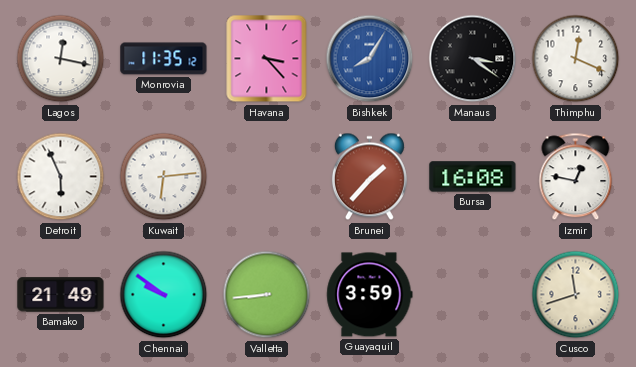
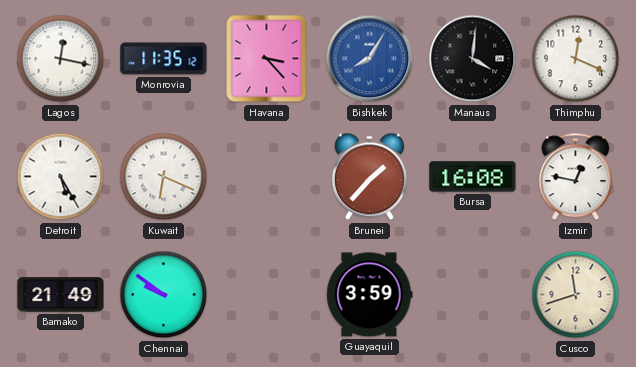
Manaus: 3:21 -> 4:01 (473, 59)
Detroit: 5:56 -> 5:25 (61, 177)
Kuwait: 6:14 -> 6:19 (164, 177)
Valletta: 8:44 -> none (267, 295)
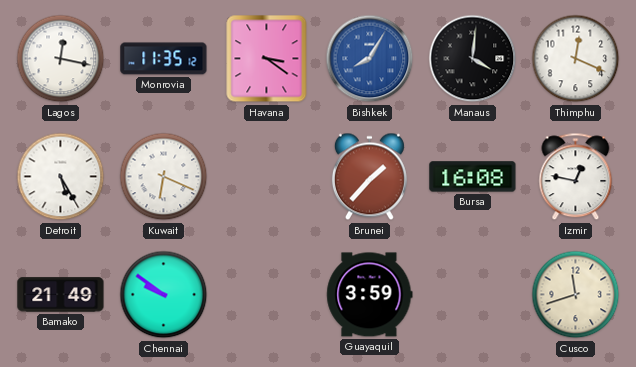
Havana: 3:23 -> 3:21 (267, 59)
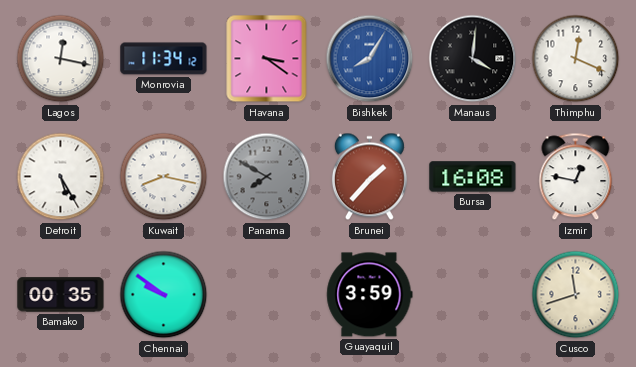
Monrovia: 11:35 -> 11:34 (164, 59)
Kuwait: 6:19 -> 8:17 (164, 177)
Panama: none -> 7:50 (267, 177)
Bamako: 21:49 -> 00:35 (61, 295)
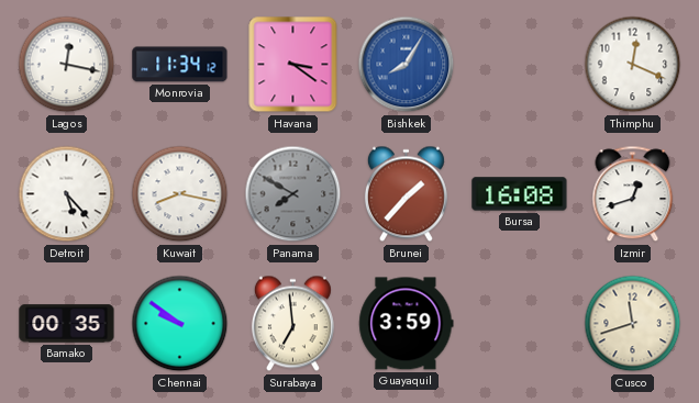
Manaus: 4:01 -> none (473, 59)
Detroit: 5:25 -> 5:23 (67, 194)
Izmir: 12:47 -> 12:42 (633, 194)
Surabaya: none -> 6:59 (292, 324)
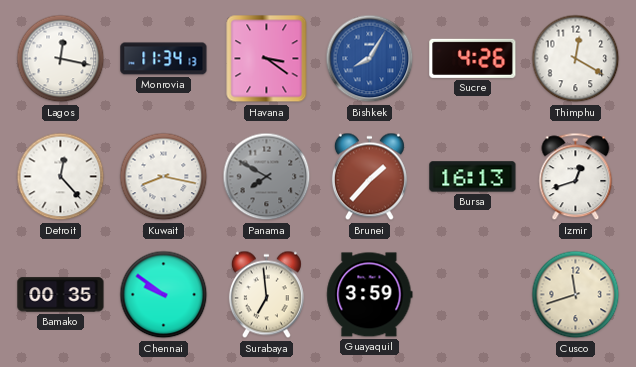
Monrovia: 11:34:12 -> 11:34:13 (164, 59)
Sucre: none -> 4:26 (473, 58)
Thimphu: 12:19 -> 12:20 (576, 59)
Detroit: 5:23 -> 12:23 (61, 177)
Bursa: 16:08 -> 16:13 (473, 177)
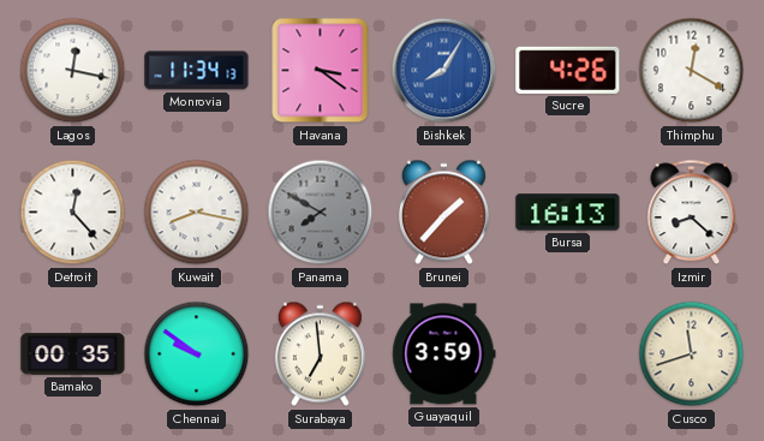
Izmir: 12:42 -> 8:22 (692, 213)
